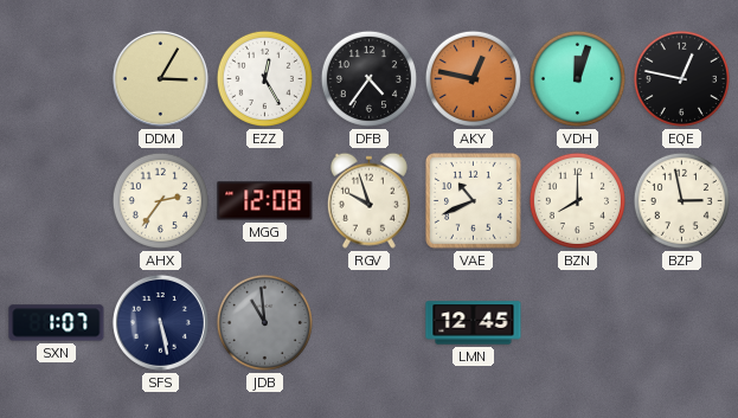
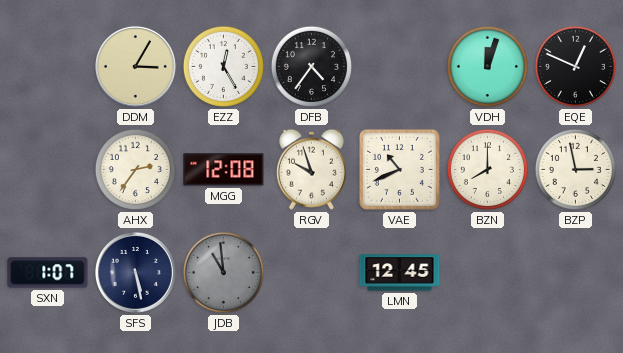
AKY: 12:47 -> none (473, 78)
EQE: 12:47 -> 12:49 (575, 66)
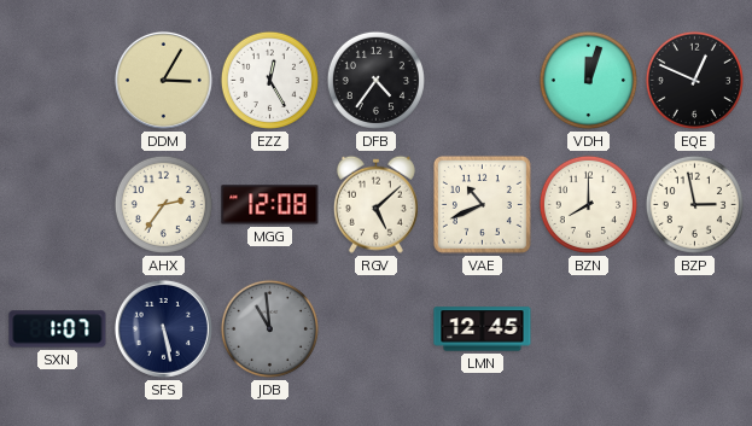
RGV: 9:57 -> 5:08 (375, 204)
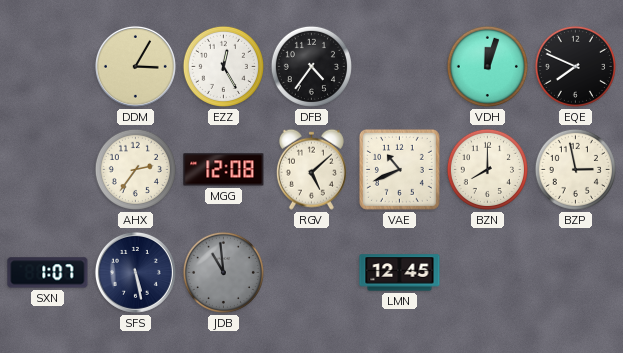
EQE: 12:49 -> 7:49 (575, 66)
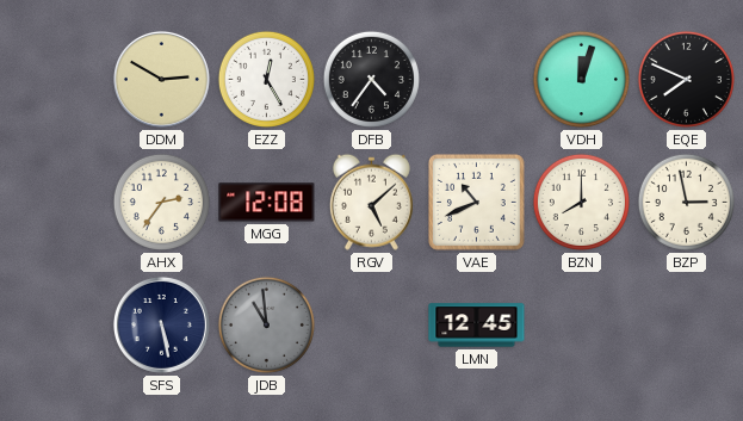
DDM: 3:05 -> 2:50 (161, 79)
SXN: 1:07 -> none (48, 273)
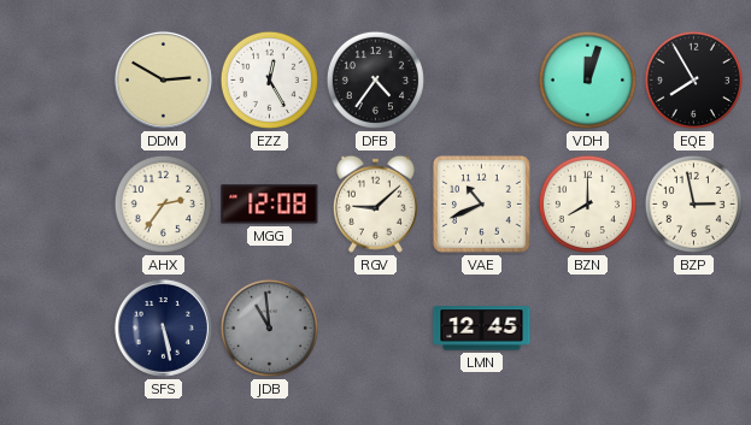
EQE: 7:49 -> 7:55 (693, 79)
RGV: 5:08 -> 9:08 (375, 203)
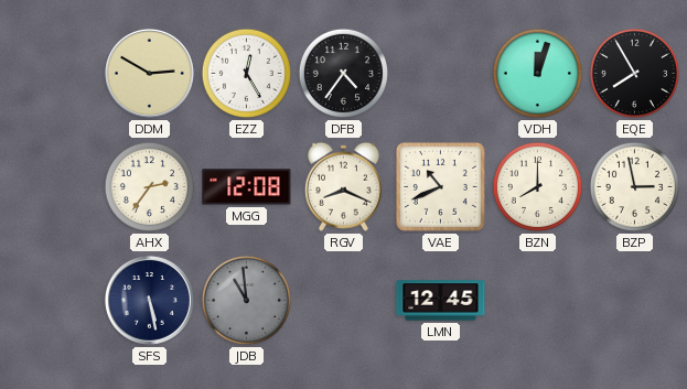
RGV: 9:08 -> 8:19 (343, 186)
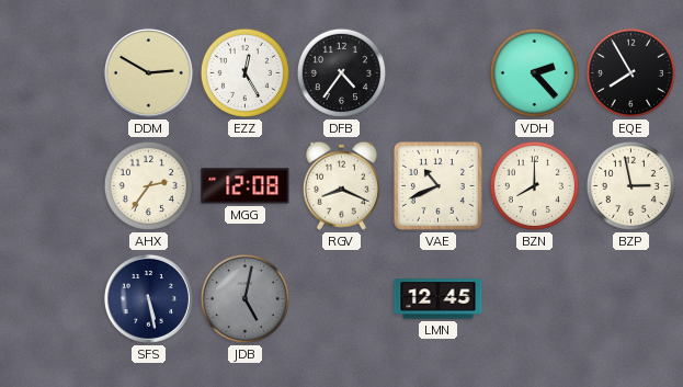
VDH: 12:03 -> 2:23 (534, 72)
JDB: 10:59 -> 5:02 (244, 298)
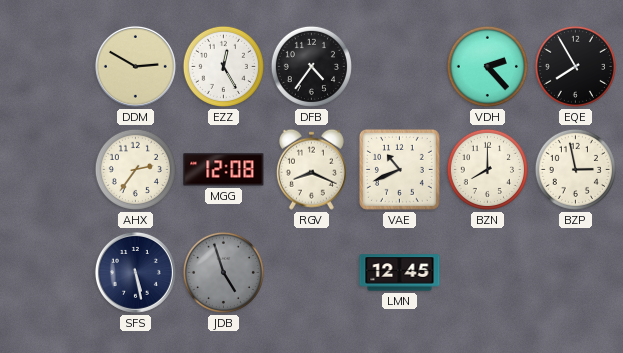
JDB: 5:02 -> 4:57 (223, 272)
